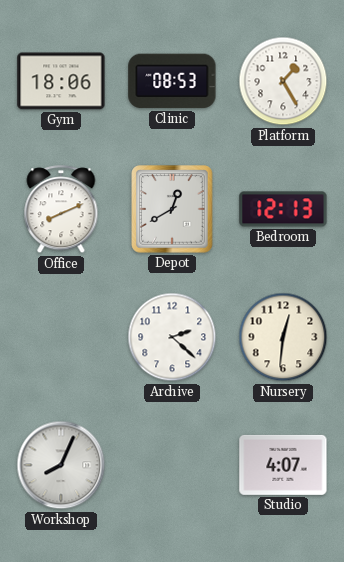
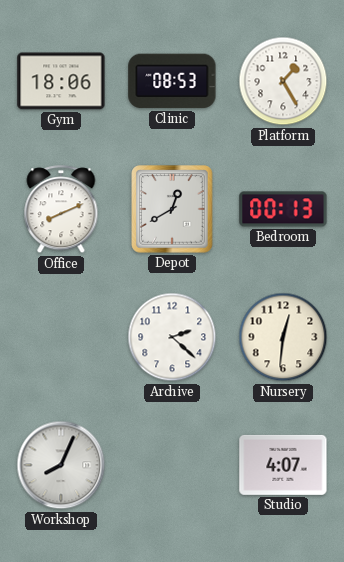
Bedroom: 12:13 -> 00:13 (283, 209)
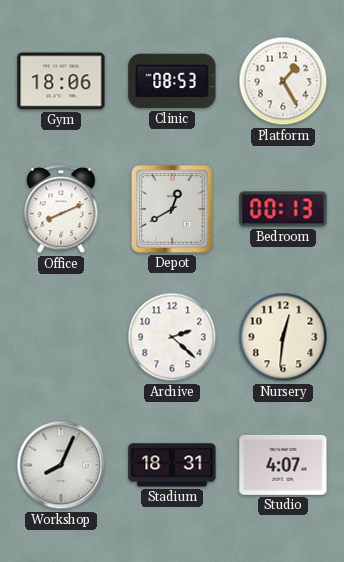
Stadium: none -> 18:31 (172, 465)
